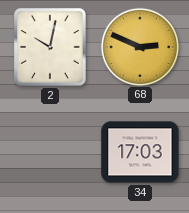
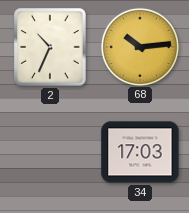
2: 10:02 -> 10:34 (50, 47)
68: 2:49 -> 10:14 (139, 46)
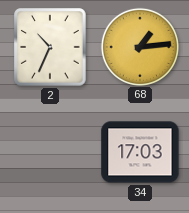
68: 10:14 -> 1:14 (139, 46)
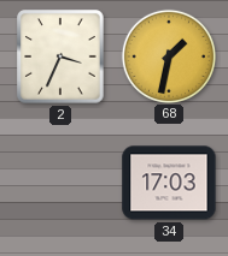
2: 10:34 -> 3:34 (60, 56)
68: 1:14 -> 1:32 (168, 55)
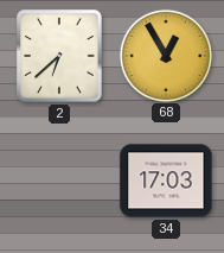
2: 3:34 -> 6:38 (59, 56)
68: 1:32 -> 12:55 (165, 55)
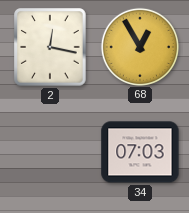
2: 6:38 -> 12:17 (50, 47)
34: 17:03 -> 07:03 (140, 152)
